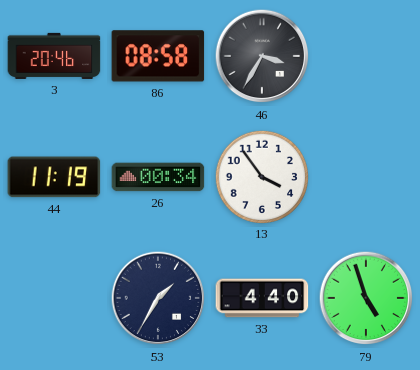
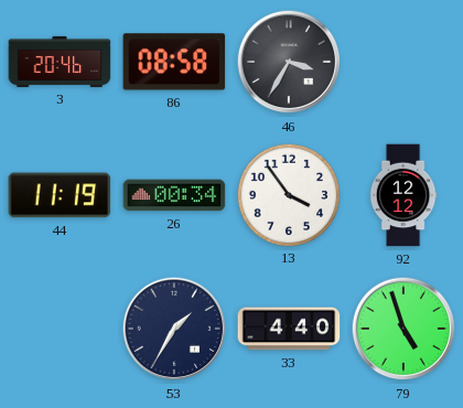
92: none -> 12:12 (403, 195)
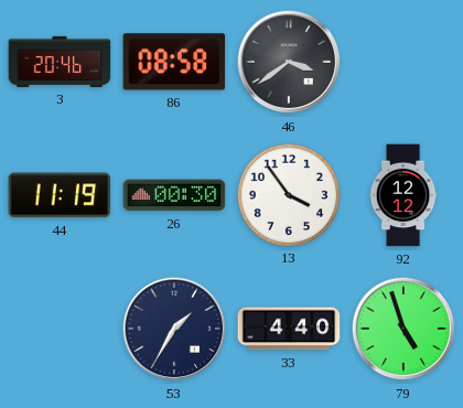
46: 3:35 -> 3:39 (289, 62)
26: 00:34 -> 00:30 (174, 195)
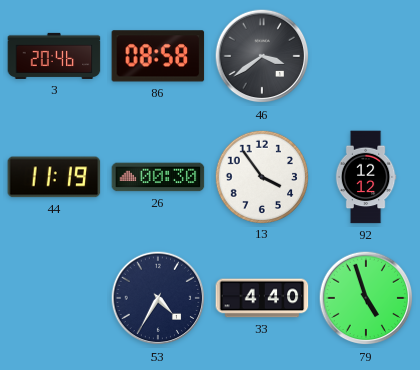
53: 1:35 -> 4:35 (158, 298)
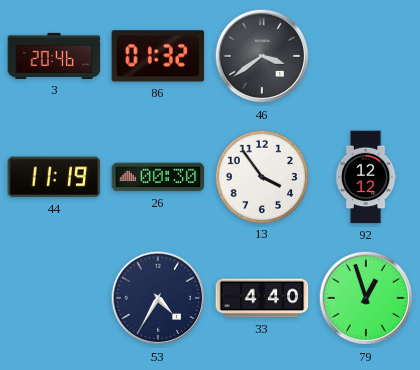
86: 08:58 -> 01:32 (158, 56)
79: 4:57 -> 12:57 (366, 298)
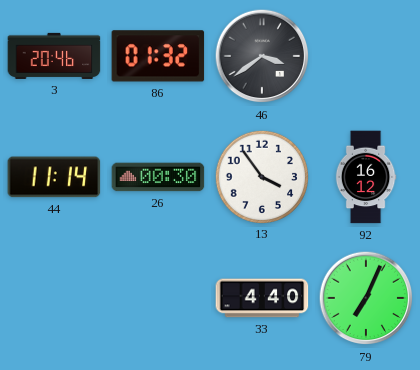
44: 11:19 -> 11:14 (54, 177)
92: 12:12 -> 16:12 (366, 177)
53: 4:35 -> none (158, 298)
79: 12:57 -> 7:04 (366, 298)
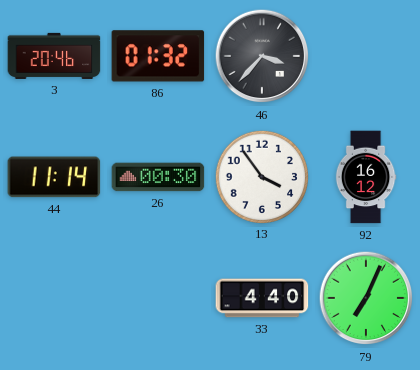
46: 3:39 -> 3:37 (262, 56)
